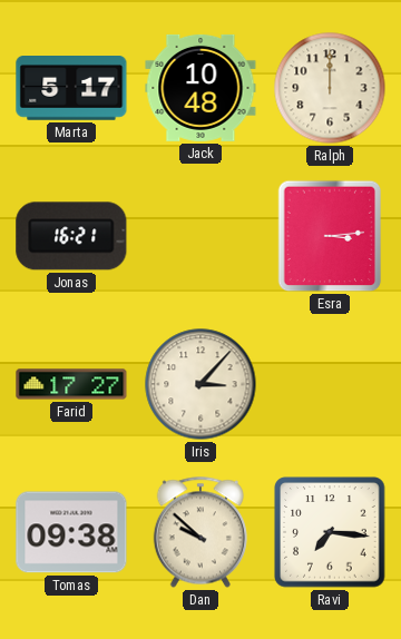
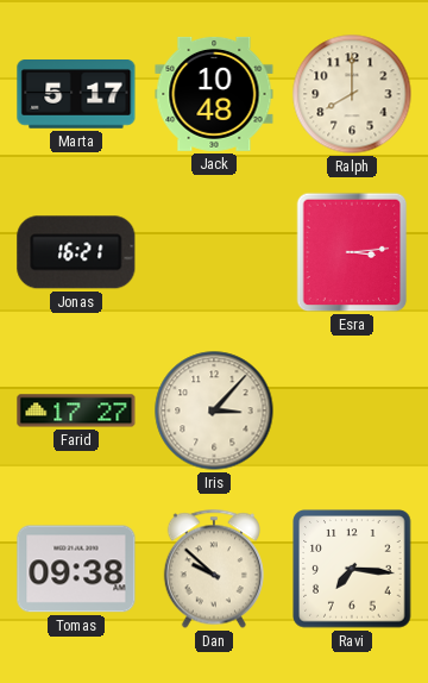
Ralph: 12:00 -> 8:00 (352, 94)
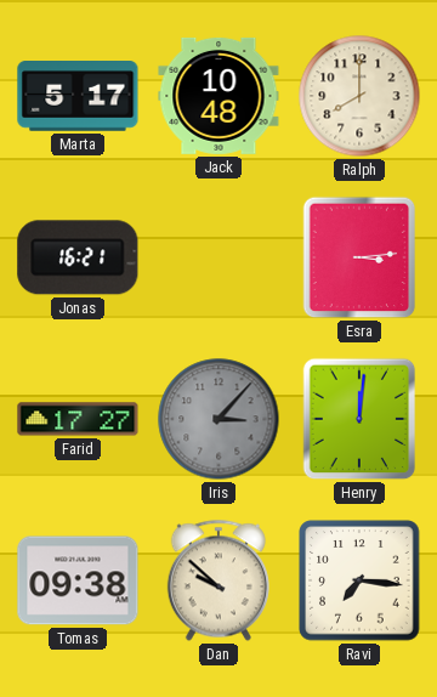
Iris dial: cream -> grey (218, 419)
Henry: none -> 12:01 (359, 419)
